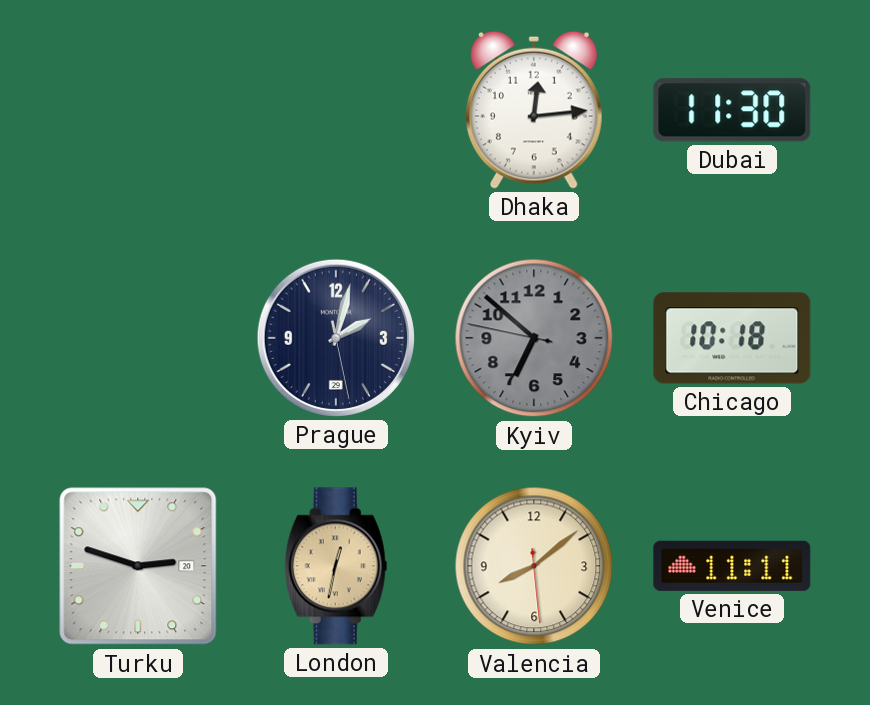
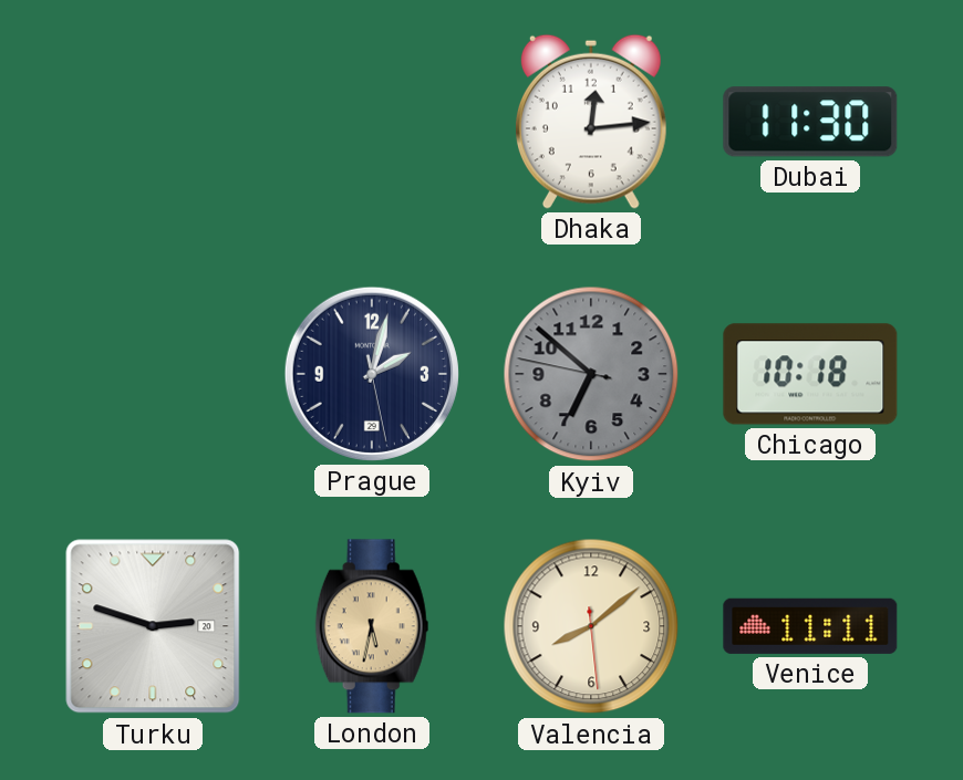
London: 12:32 -> 5:32 (372, 626)
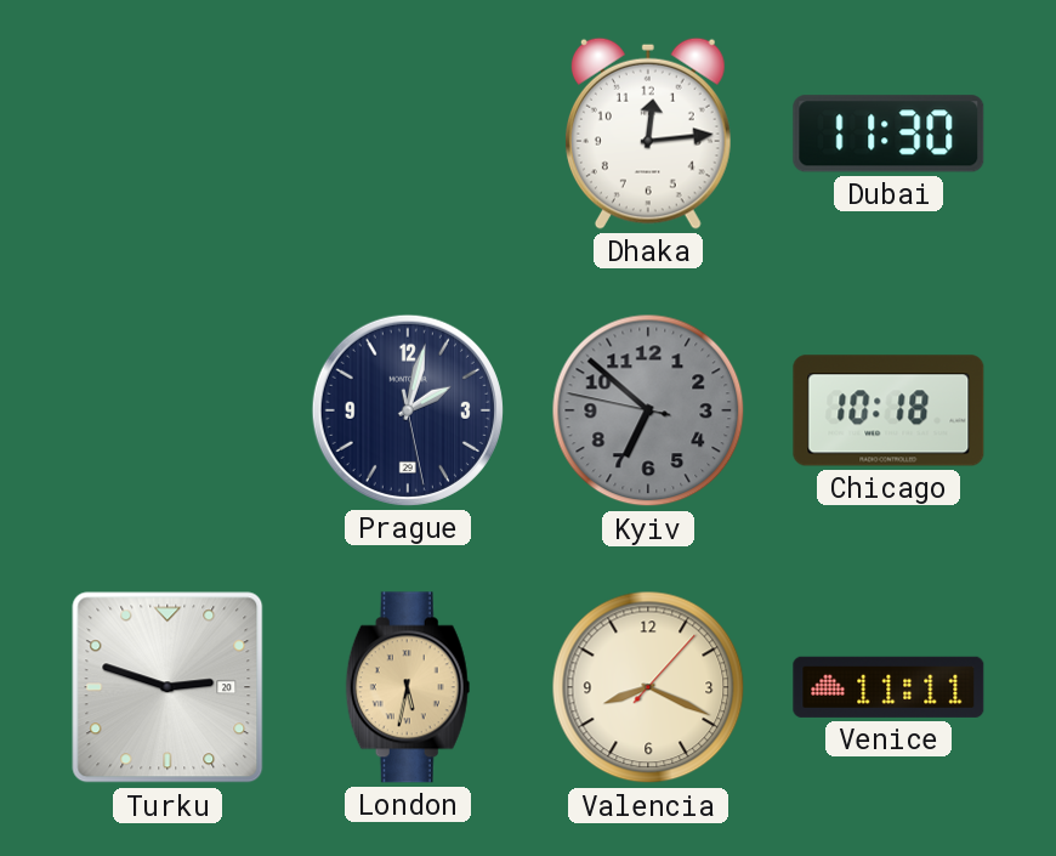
Valencia: 8:08 -> 8:19 (648, 687)
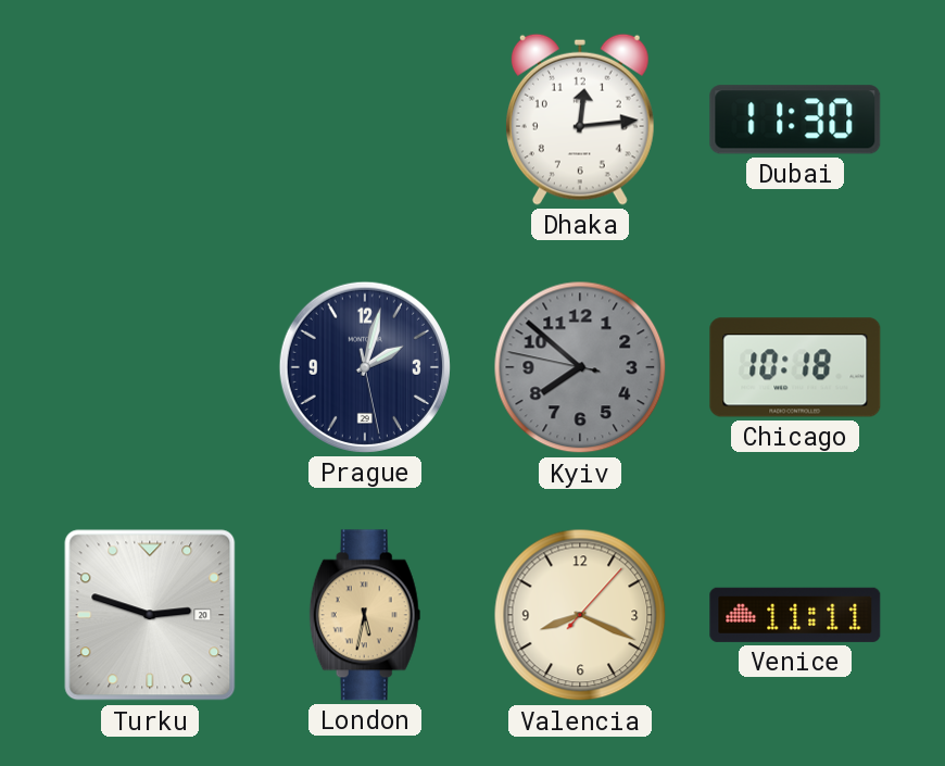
Kyiv: 6:51 -> 7:51 (580, 367)
